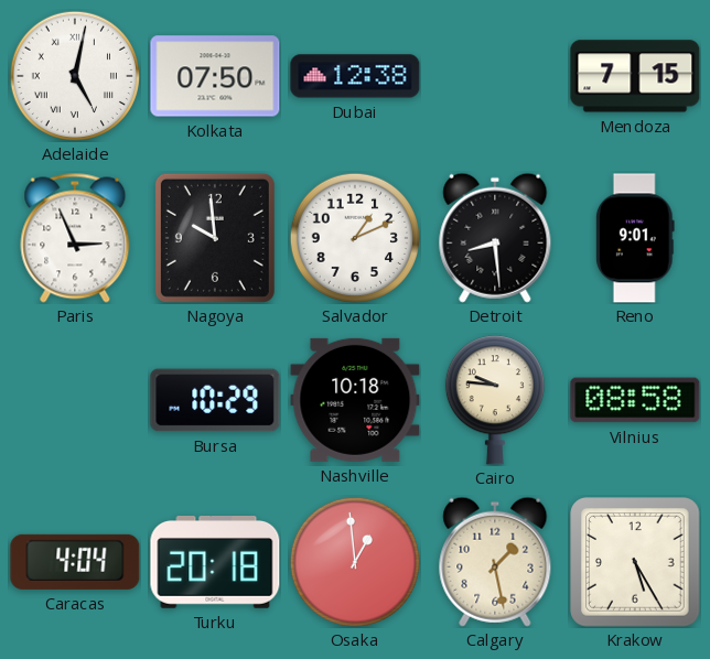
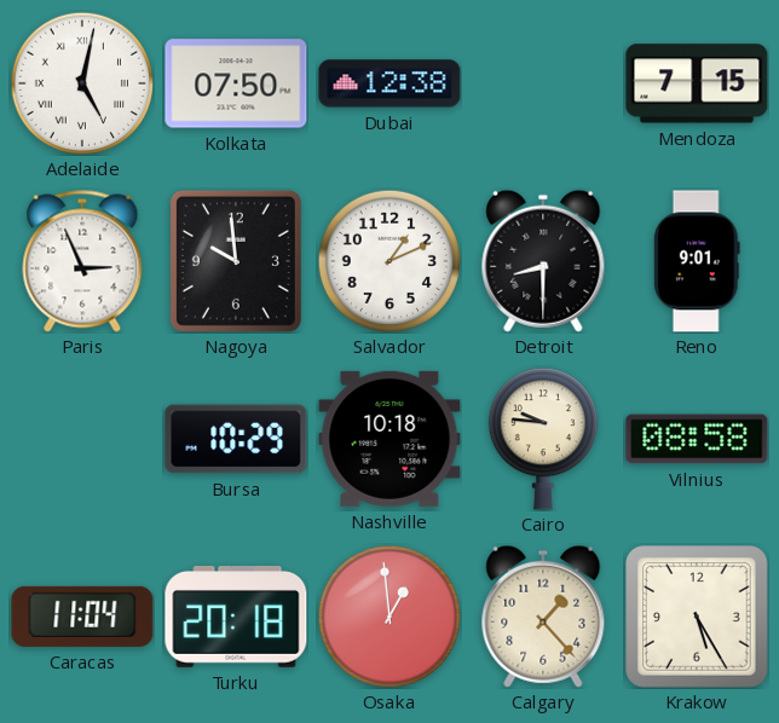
Detroit: 8:29 -> 8:30 (543, 261)
Caracas: 4:04 -> 11:04 (82, 617)
Calgary: 1:28 -> 1:23 (543, 617)
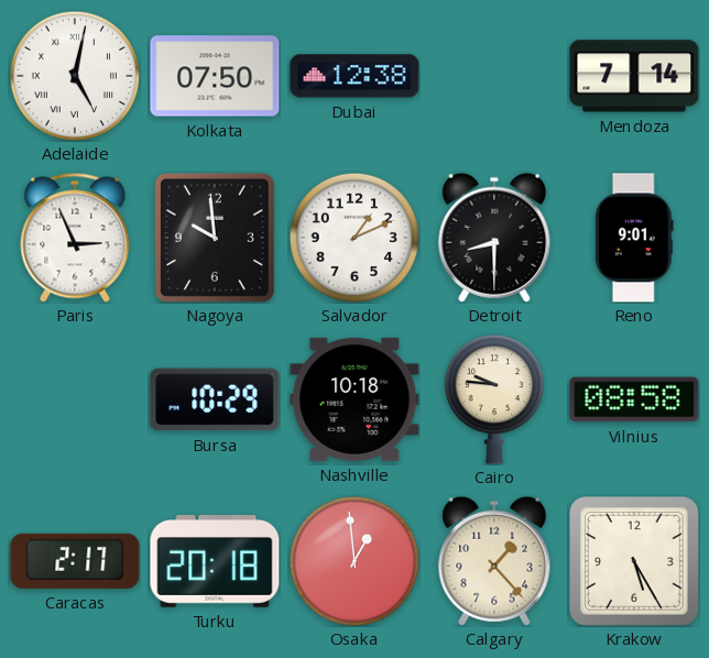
Mendoza: 7:15 -> 7:14 (634, 76)
Caracas: 11:04 -> 2:17 (75, 561)
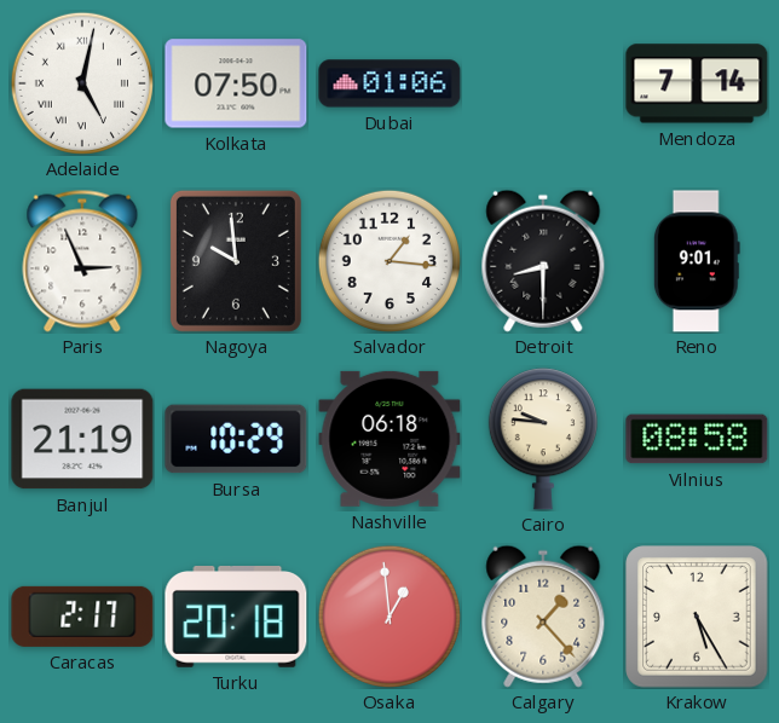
Dubai: 12:38 -> 01:06 (389, 83)
Salvador: 1:11 -> 1:16 (389, 261)
Banjul: none -> 21:19 (82, 439)
Nashville: 10:18 -> 06:18 (389, 439)
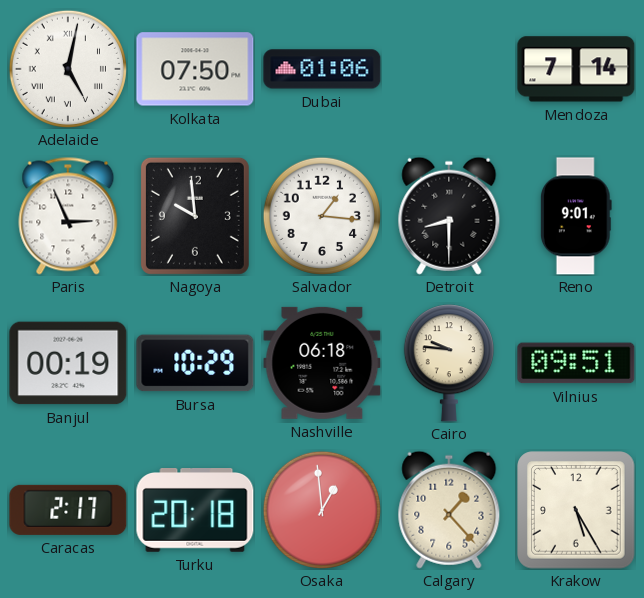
Banjul: 21:19 -> 00:19 (68, 363)
Vilnius: 08:58 -> 09:51 (576, 363)
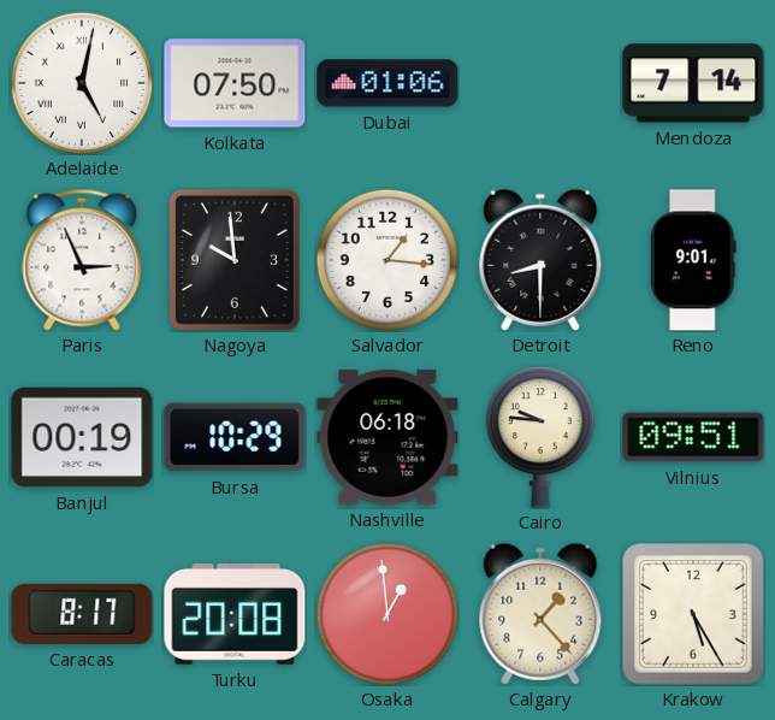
Caracas: 2:17 -> 8:17 (82, 614)
Turku: 20:18 -> 20:08 (235, 615)
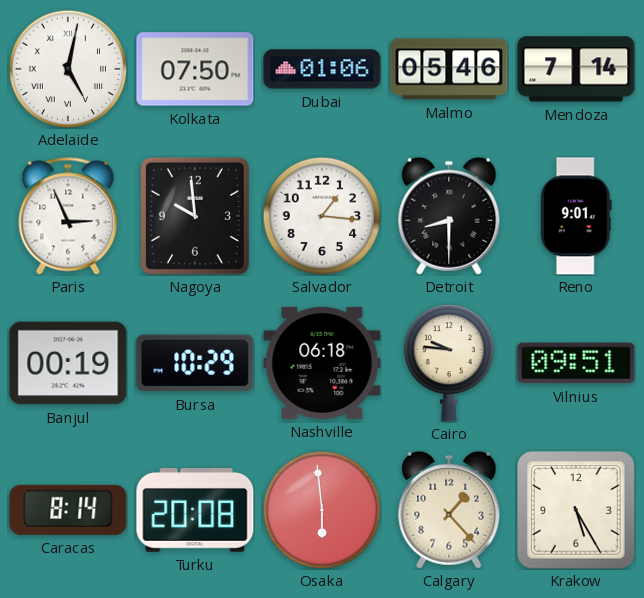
Malmo: none -> 05:46 (449, 69)
Caracas: 8:17 -> 8:14 (68, 510)
Osaka: 12:59 -> 5:59 (322, 510)
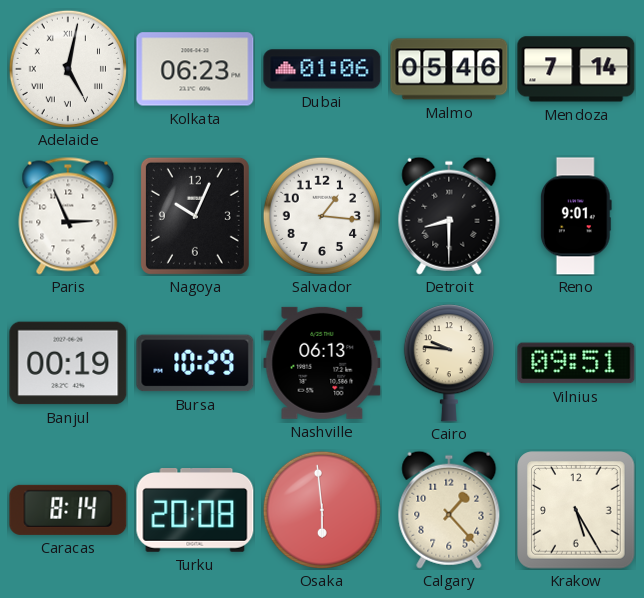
Kolkata: 07:50 -> 06:23 (195, 69)
Nagoya: 9:59 -> 10:04 (195, 216)
Nashville: 06:18 -> 06:13 (322, 363)
